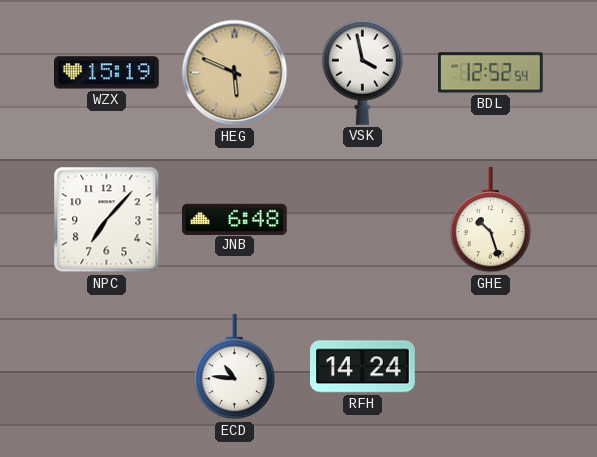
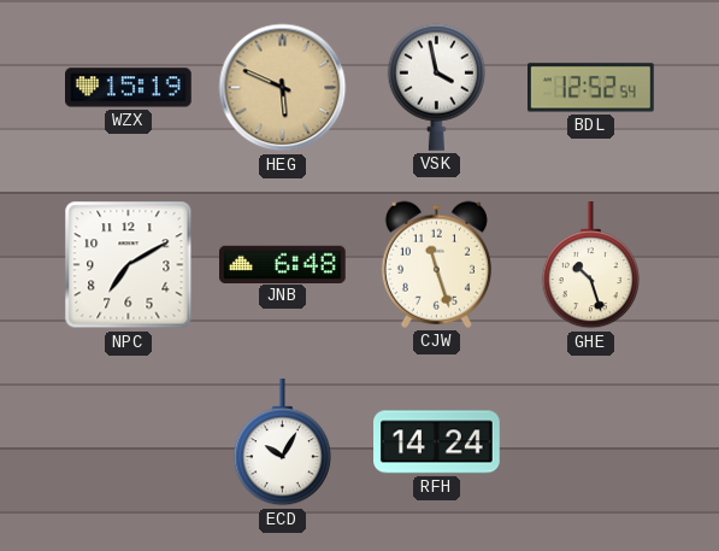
NPC: 7:07 -> 7:10 (129, 265)
CJW: none -> 11:27 (436, 264)
ECD: 10:46 -> 10:05 (282, 444)
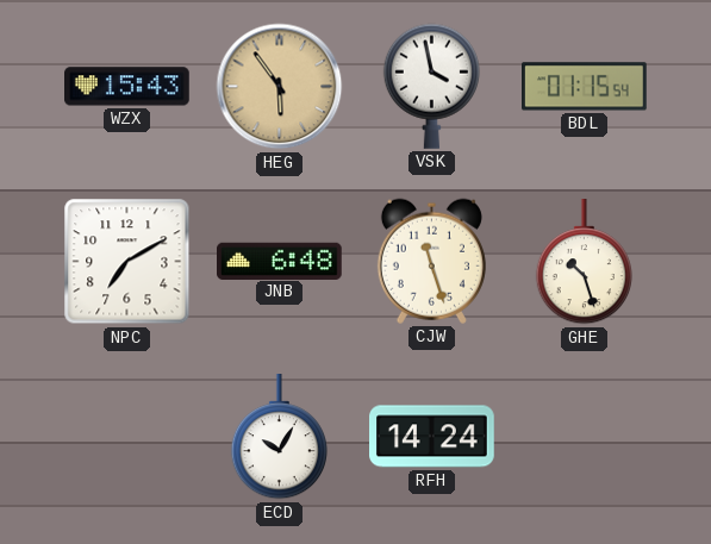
WZX: 15:19 -> 15:43 (127, 87)
HEG: 5:49 -> 5:54 (280, 87)
BDL: 12:52 -> 01:15 (585, 87)
